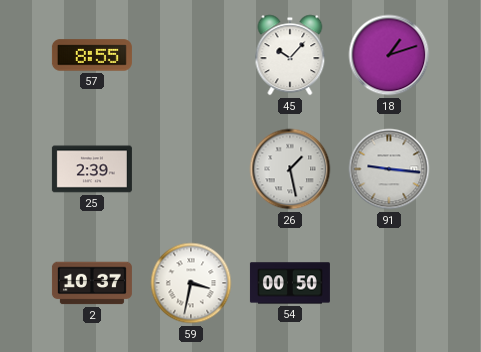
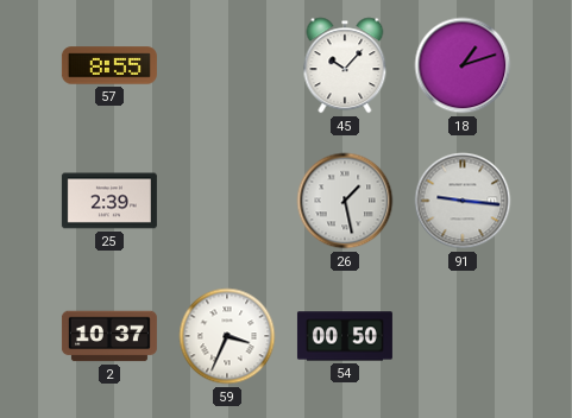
59: 3:32 -> 3:34 (227, 336)
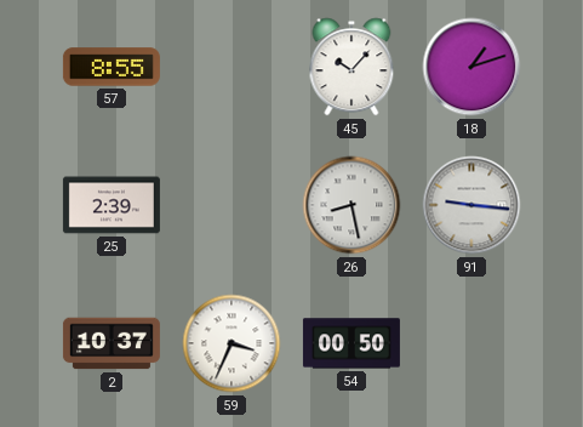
26: 1:28 -> 8:28 (351, 205)
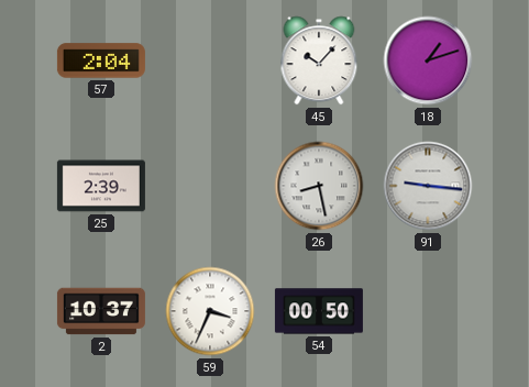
57: 8:55 -> 2:04 (101, 60)
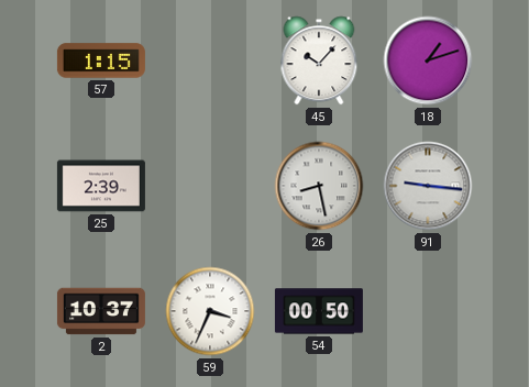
57: 2:04 -> 1:15 (101, 60)
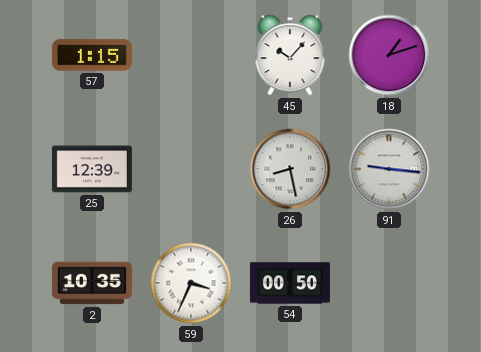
25: 2:39 -> 12:39 (92, 169)
2: 10:37 -> 10:35 (92, 283)
